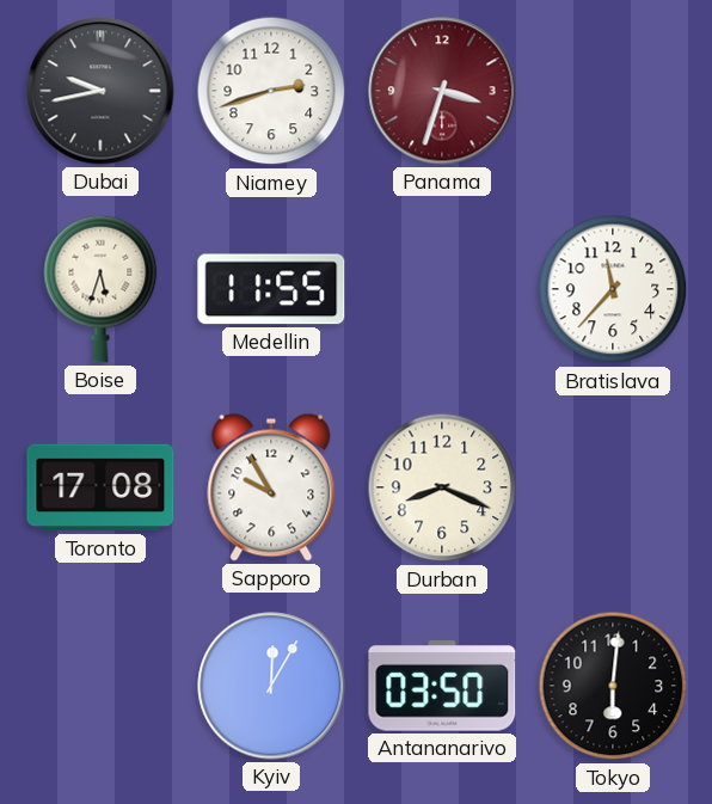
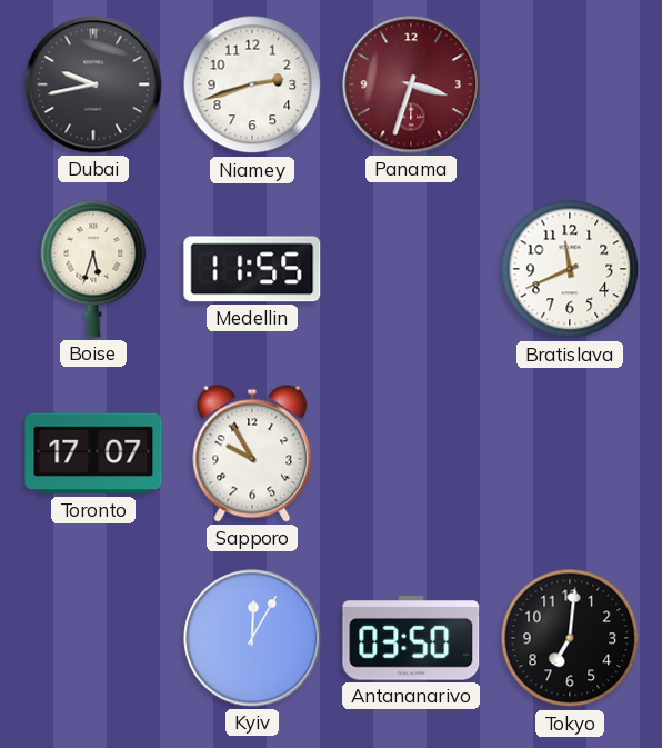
Bratislava: 11:37 -> 11:41 (570, 269)
Toronto: 17:08 -> 17:07 (93, 453)
Durban: 8:19 -> none (442, 487)
Tokyo: 6:01 -> 7:01 (570, 638)
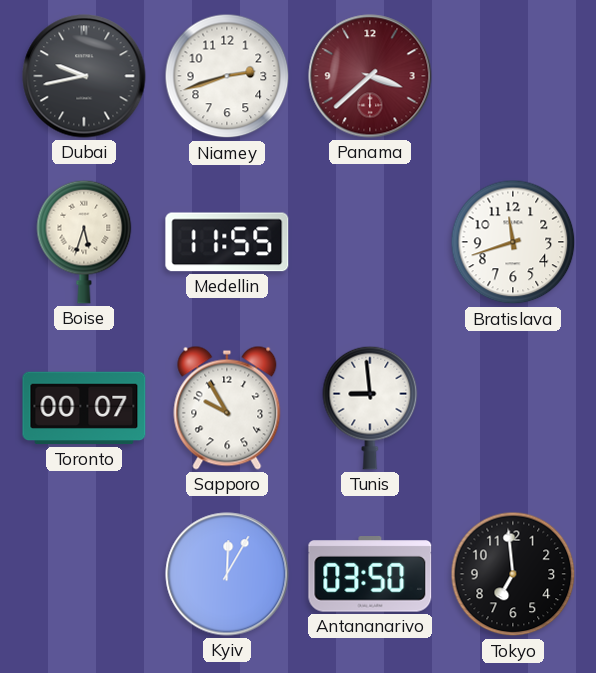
Panama: 3:33 -> 3:38 (370, 76)
Bratislava: 11:41 -> 11:42 (513, 242)
Toronto: 17:07 -> 00:07 (84, 408)
Tunis: none -> 8:59 (370, 408)
Tokyo: 7:01 -> 6:59 (513, 574)
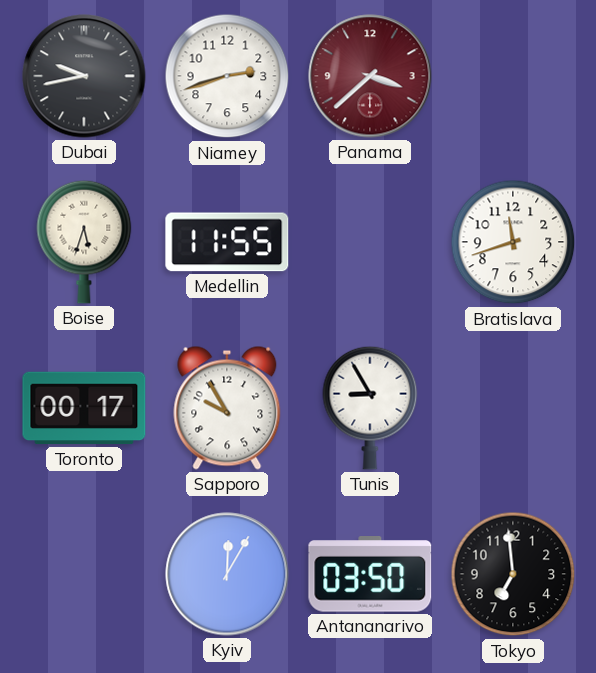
Toronto: 00:07 -> 00:17 (84, 408)
Tunis: 8:59 -> 8:55 (370, 408)
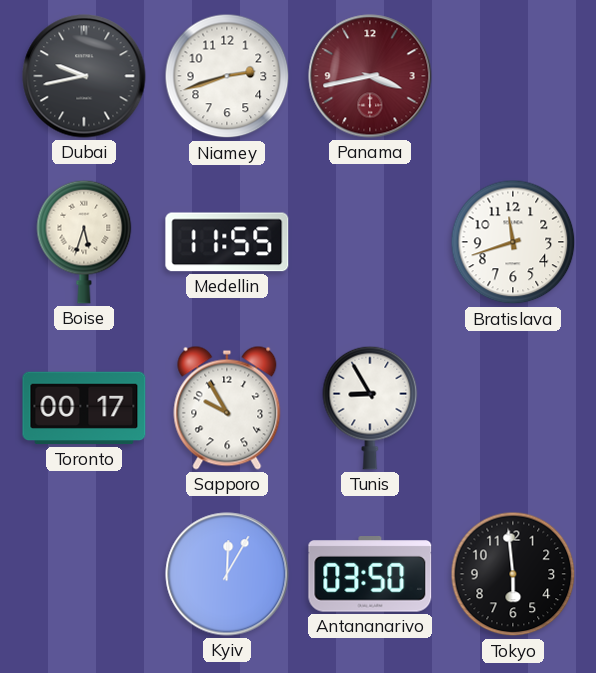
Panama: 3:38 -> 3:43 (370, 76)
Tokyo: 6:59 -> 5:59 (513, 574)
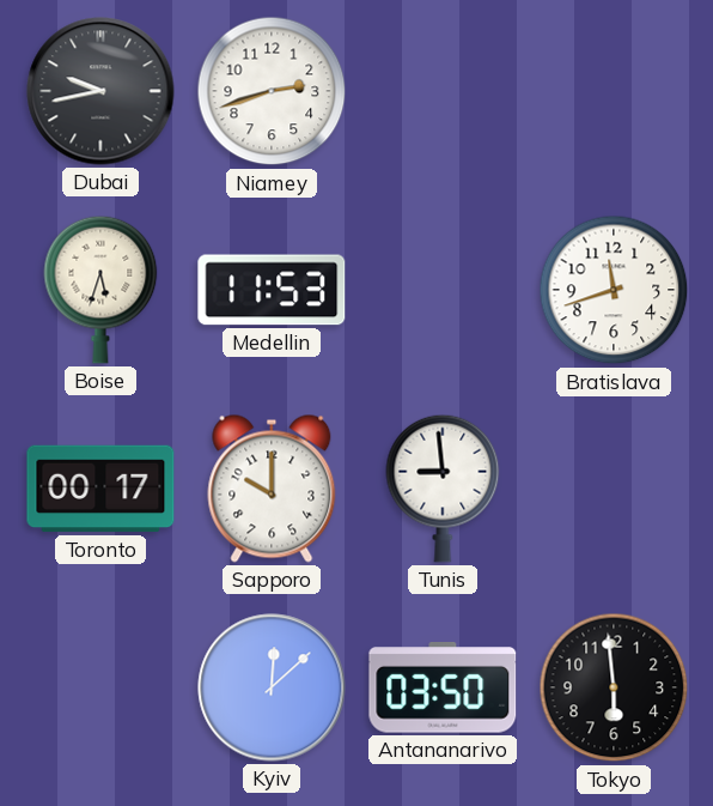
Panama: 3:43 -> none (370, 76)
Medellin: 11:55 -> 11:53 (272, 290)
Sapporo: 9:55 -> 10:00 (272, 489)
Tunis: 8:55 -> 8:59 (443, 489)
Kyiv: 12:05 -> 12:08 (272, 687)
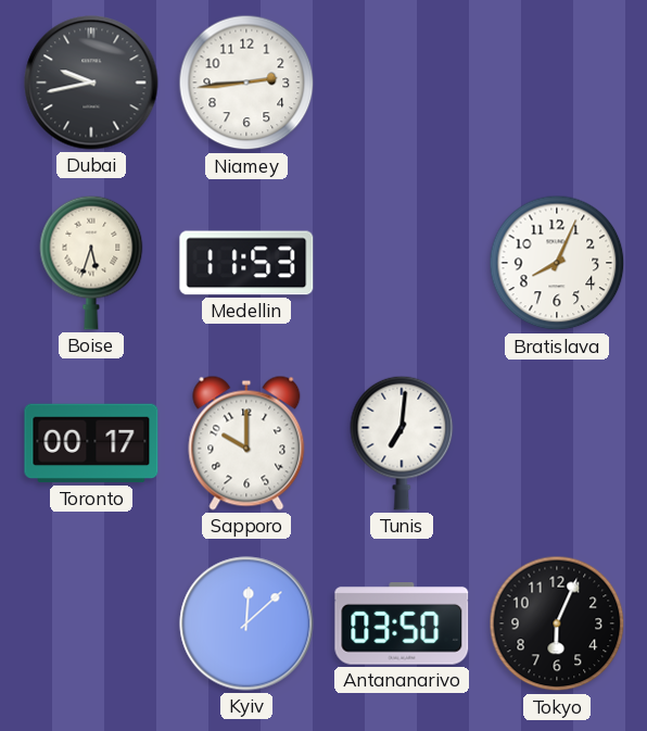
Niamey: 2:42 -> 2:44 (246, 83)
Bratislava: 11:42 -> 8:04 (557, 263)
Tunis: 8:59 -> 7:01 (402, 443)
Tokyo: 5:59 -> 6:04 (557, 623)
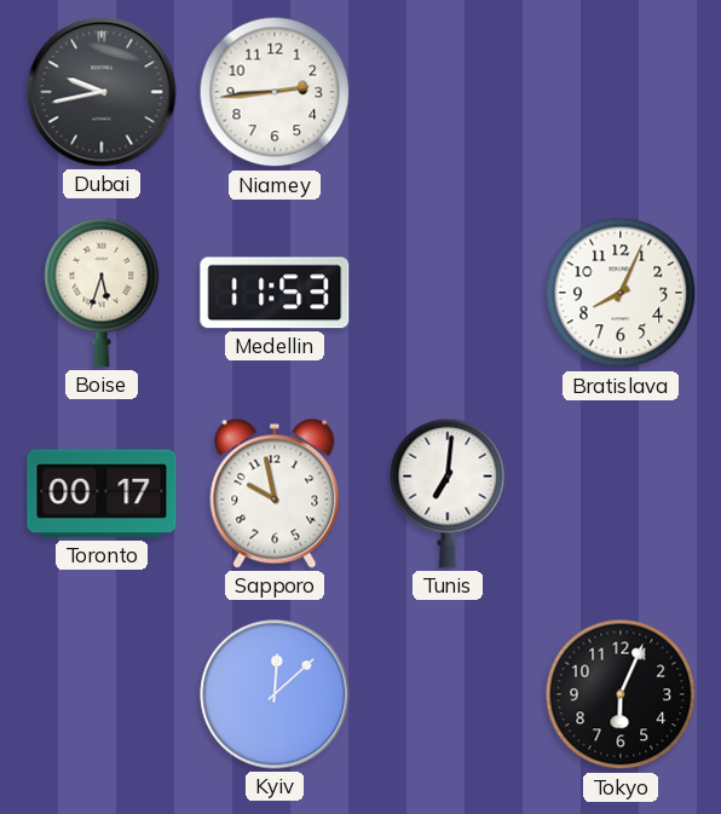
Sapporo: 10:00 -> 9:58 (275, 493)
Antananarivo: 03:50 -> none (402, 623)
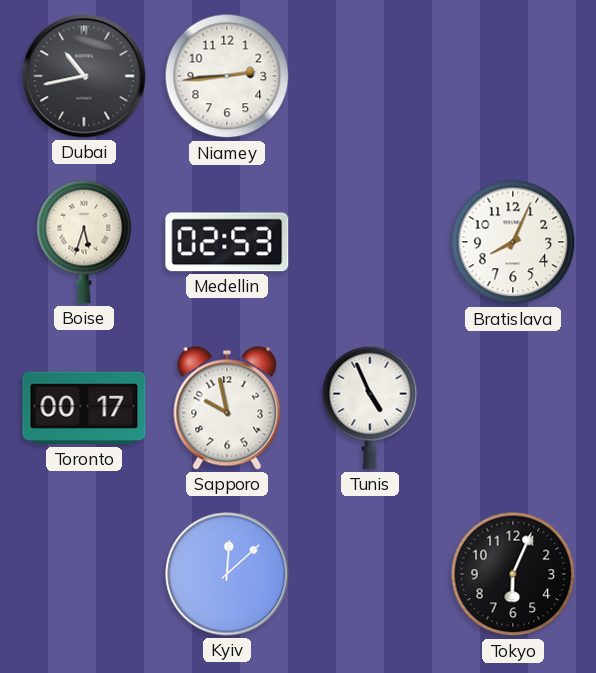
Dubai: 9:43 -> 10:43 (84, 76)
Medellin: 11:53 -> 02:53 (227, 242)
Tunis: 7:01 -> 4:56 (370, 408)
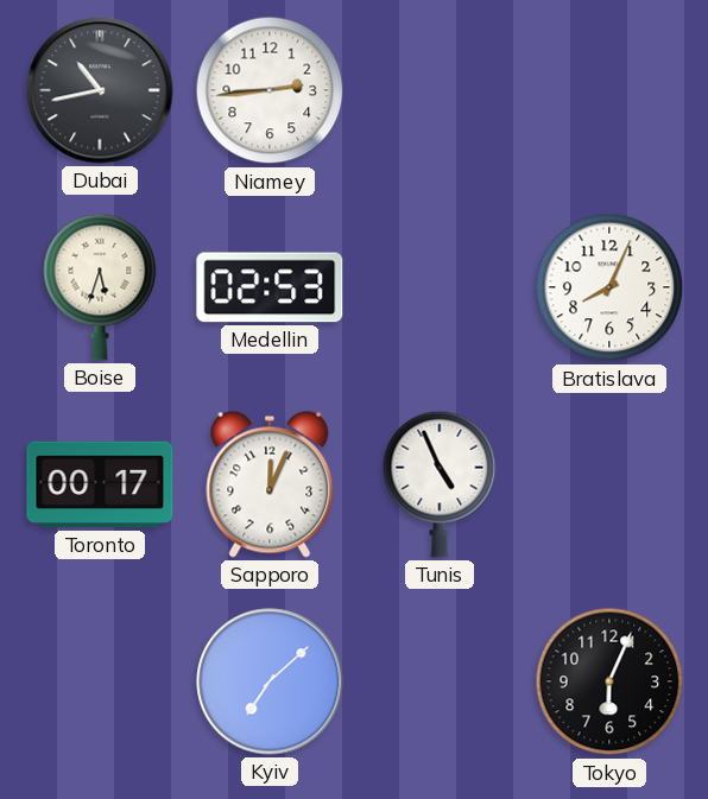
Sapporo: 9:58 -> 12:04 (270, 484)
Kyiv: 12:08 -> 7:08 (270, 681)
